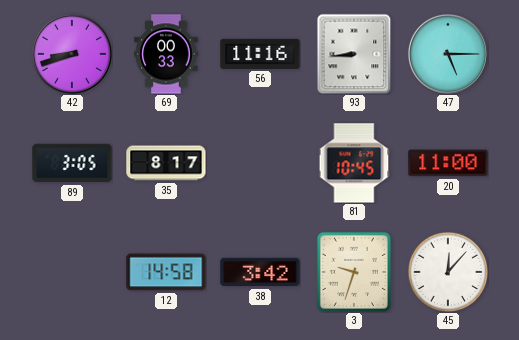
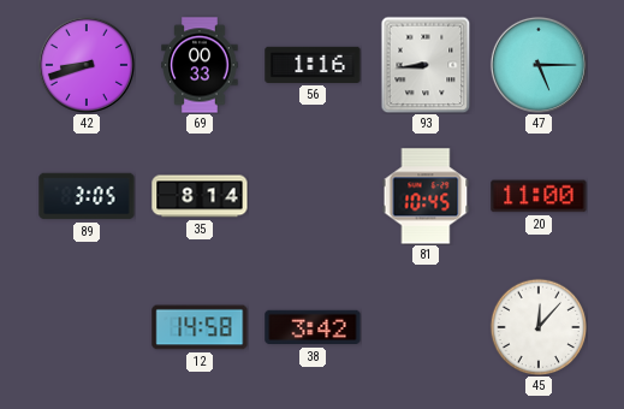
56: 11:16 -> 1:16 (313, 65)
35: 8:17 -> 8:14 (200, 196)
3: 9:33 -> none (354, 272)
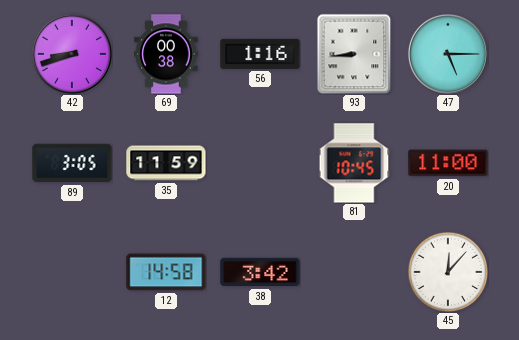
69: 00:33 -> 00:38 (166, 54)
35: 8:14 -> 11:59 (166, 163)
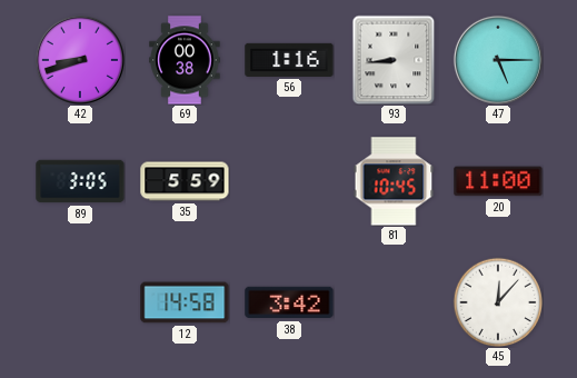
35: 11:59 -> 5:59 (185, 181)
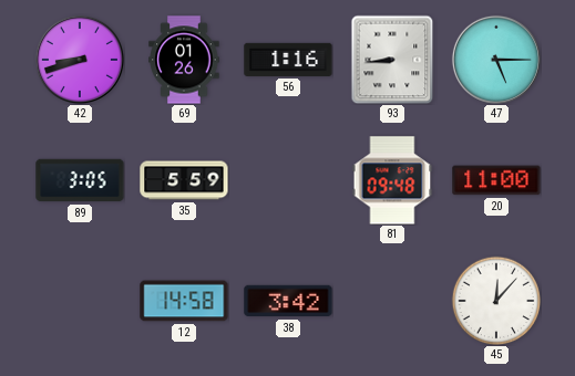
69: 00:38 -> 01:26 (184, 60)
81: 10:45 -> 09:48 (392, 180)
